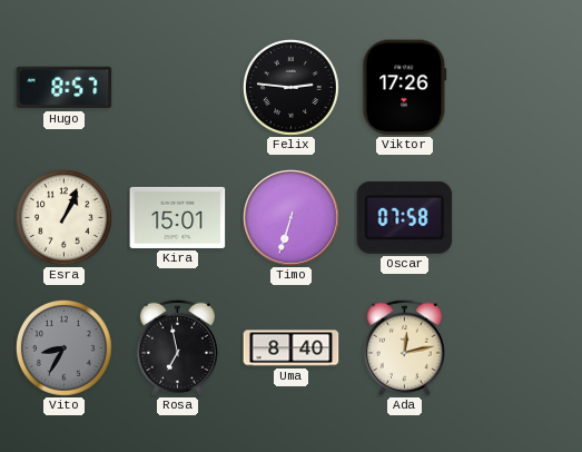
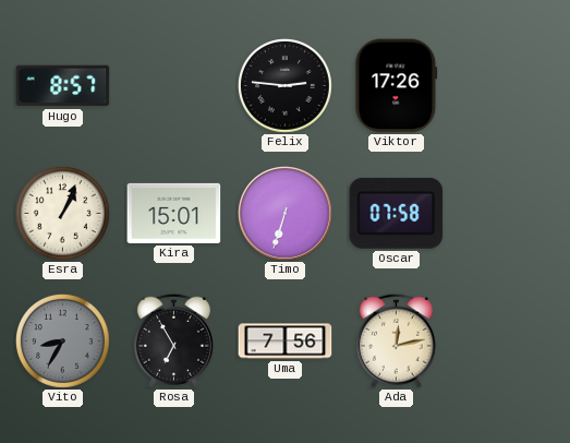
Rosa: 6:58 -> 6:55 (173, 340)
Uma: 8:40 -> 7:56 (286, 342)
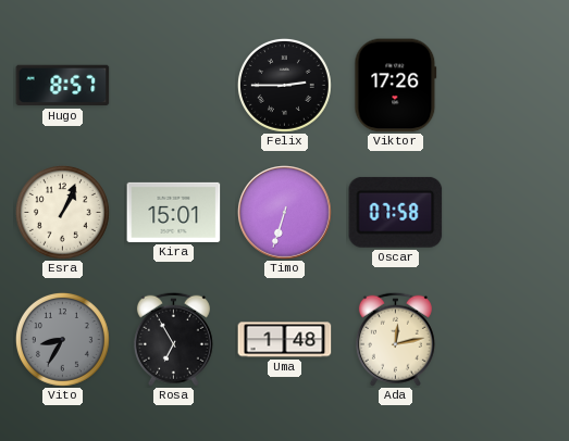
Felix: 2:46 -> 2:45 (284, 85)
Uma: 7:56 -> 1:48 (285, 340)
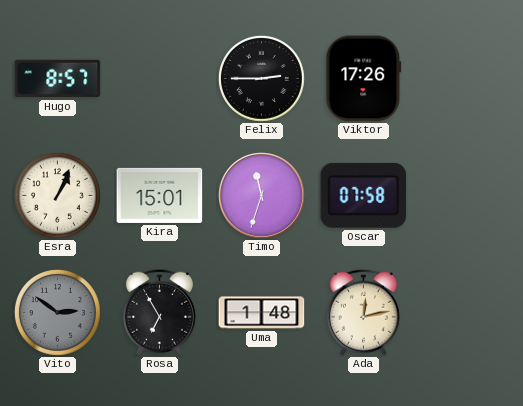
Timo: 6:33 -> 11:33 (262, 196)
Vito: 8:35 -> 2:51 (57, 312)
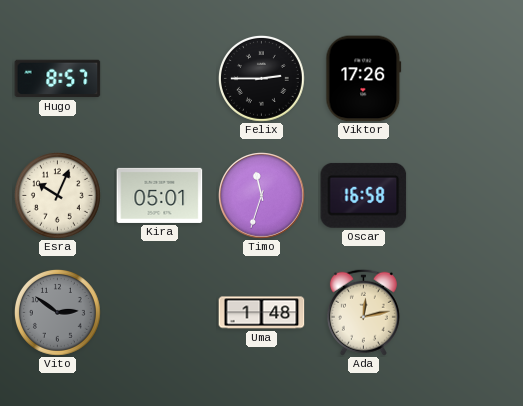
Esra: 1:04 -> 10:04 (57, 195)
Kira: 15:01 -> 05:01 (160, 195)
Oscar: 07:58 -> 16:58 (364, 195)
Rosa: 6:55 -> none (159, 312)
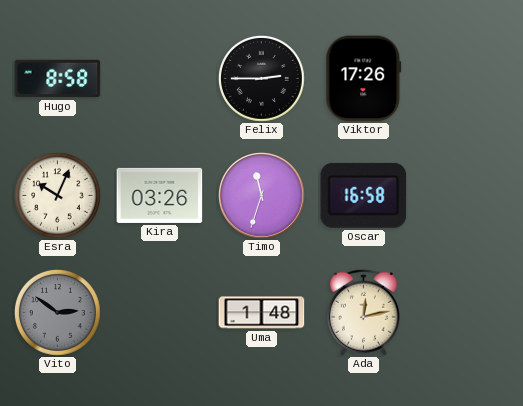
Hugo: 8:57 -> 8:58 (58, 79)
Kira: 05:01 -> 03:26 (160, 195)
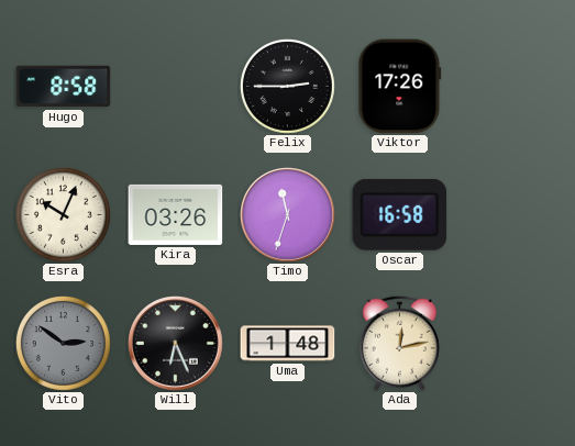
Will: none -> 6:26 (176, 344)
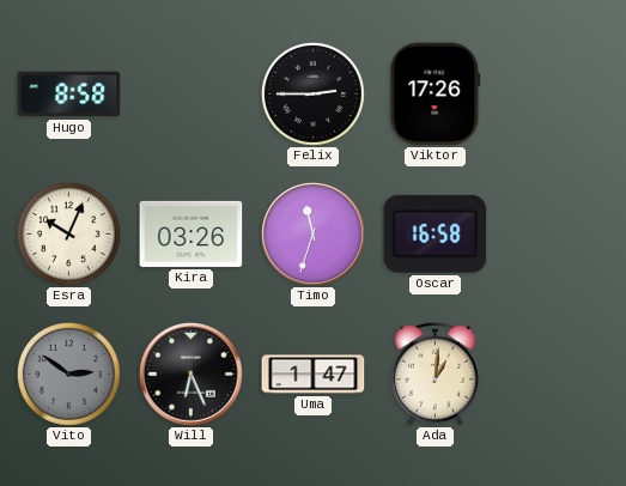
Uma: 1:48 -> 1:47 (314, 375)
Ada: 12:13 -> 1:01 (434, 373)
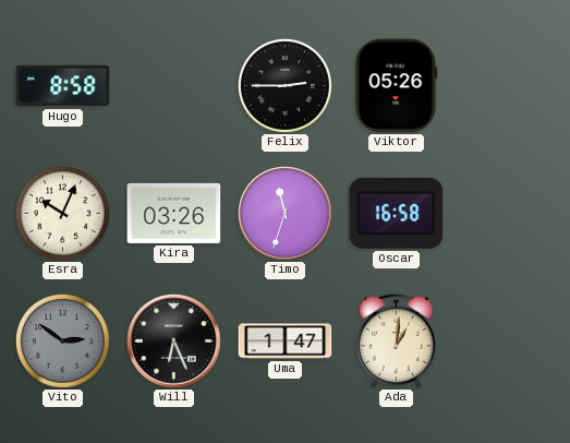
Viktor: 17:26 -> 05:26 (397, 86)
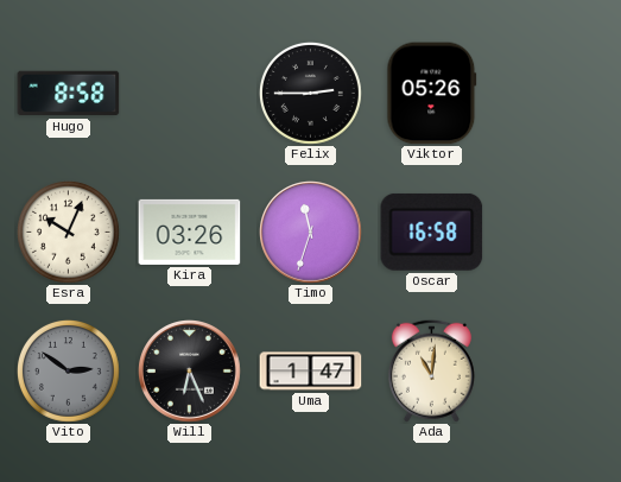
Ada: 1:01 -> 11:01 (431, 370)
